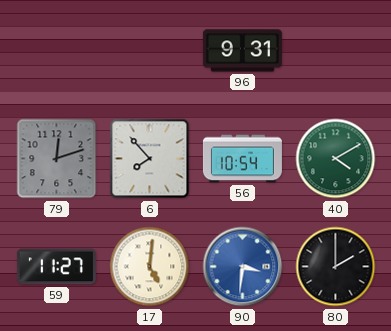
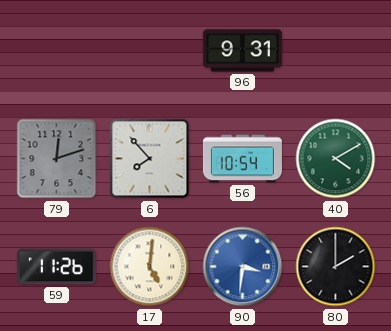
59: 11:27 -> 11:26 (56, 267)
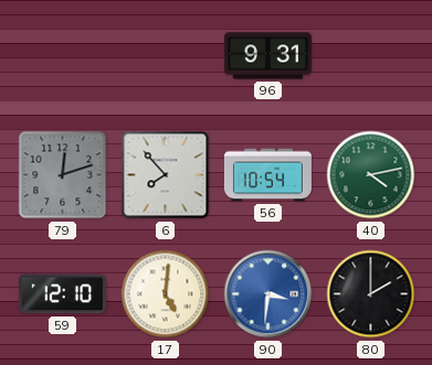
40: 4:10 -> 4:13 (371, 175)
59: 11:26 -> 12:10 (62, 294)
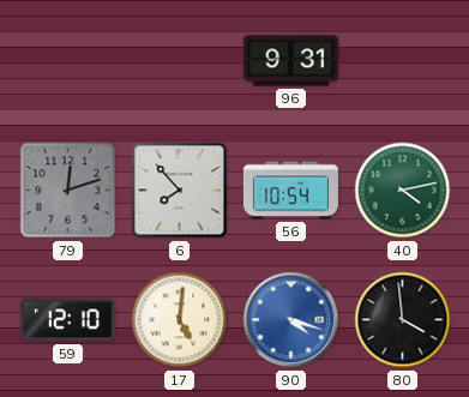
90: 3:31 -> 4:18 (291, 320)
80: 2:00 -> 3:59 (403, 320)
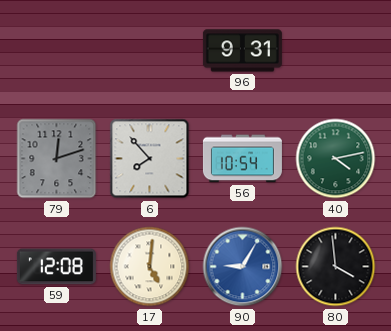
59: 12:10 -> 12:08 (56, 267)
90: 4:18 -> 9:05 (243, 267)
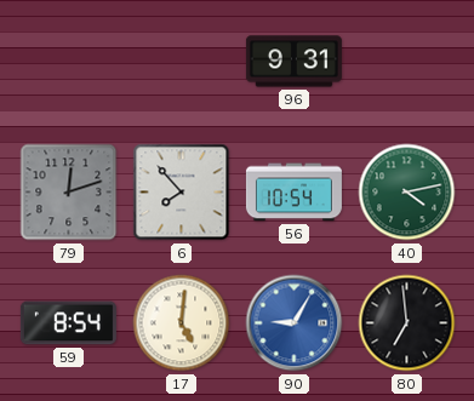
59: 12:08 -> 8:54 (68, 323)
80: 3:59 -> 6:59 (407, 323)
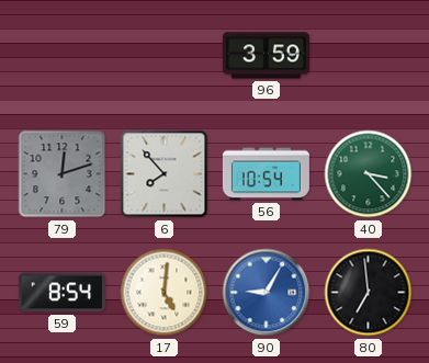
96: 9:31 -> 3:59 (266, 56)
40: 4:13 -> 3:23 (369, 174)
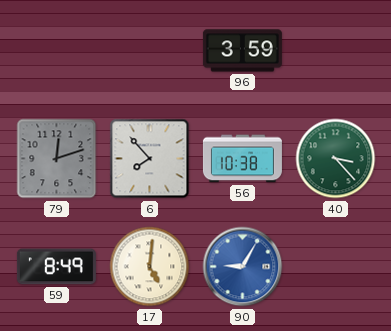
56: 10:54 -> 10:38 (242, 159)
59: 8:54 -> 8:49 (56, 267)
80: 6:59 -> none (369, 293)
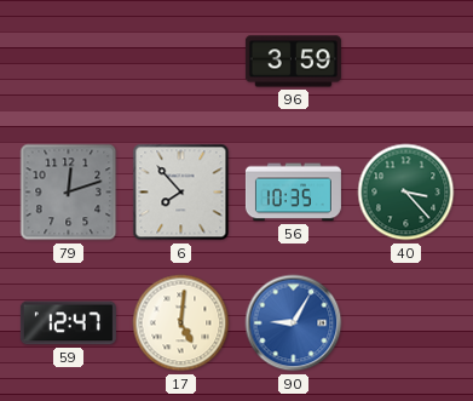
56: 10:38 -> 10:35 (293, 193)
59: 8:49 -> 12:47 (68, 323)
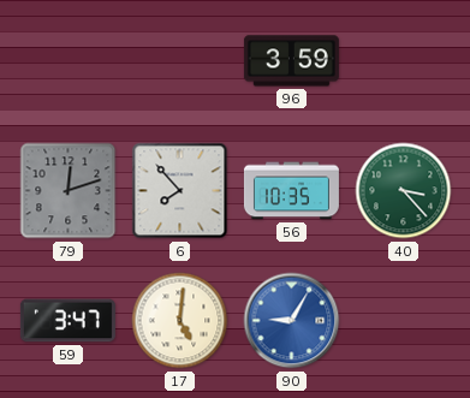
59: 12:47 -> 3:47 (67, 321)
